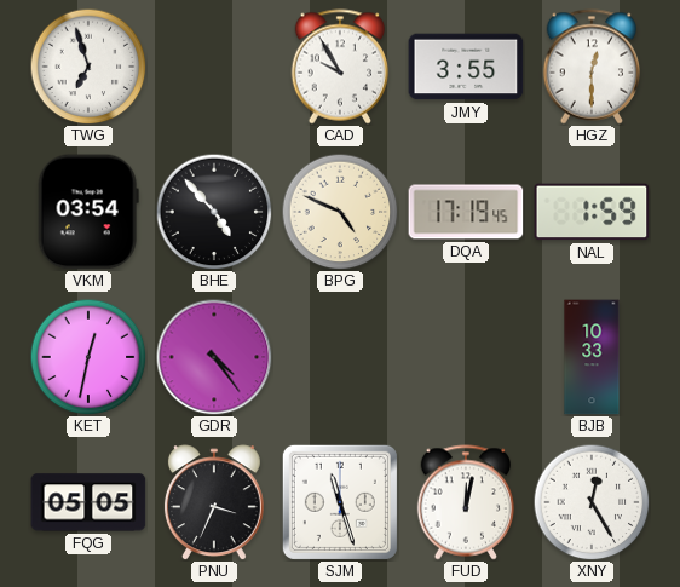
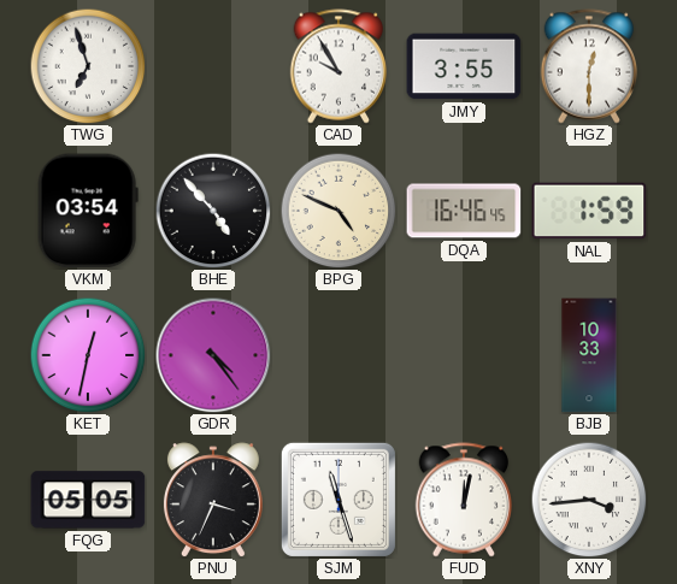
DQA: 17:19 -> 16:46 (464, 211)
XNY: 12:25 -> 3:44 (589, 500)
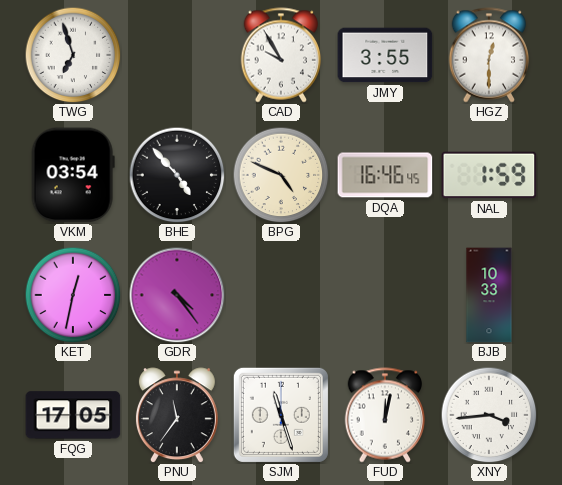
FQG: 05:05 -> 17:05 (73, 415)
PNU: 3:34 -> 11:36 (177, 415)
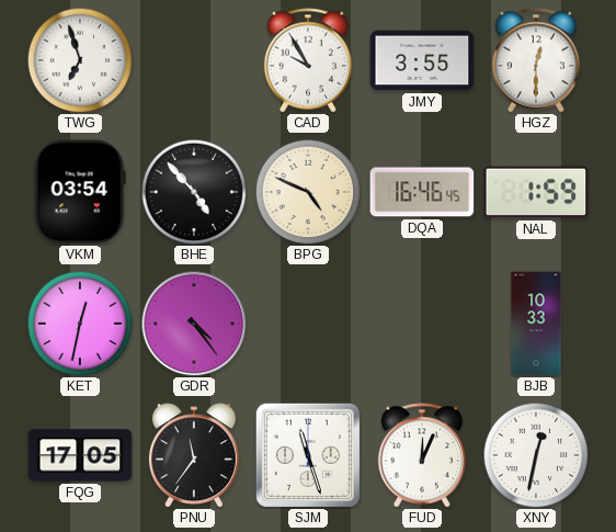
FUD: 12:02 -> 12:04 (422, 455)
XNY: 3:44 -> 12:32 (536, 455)
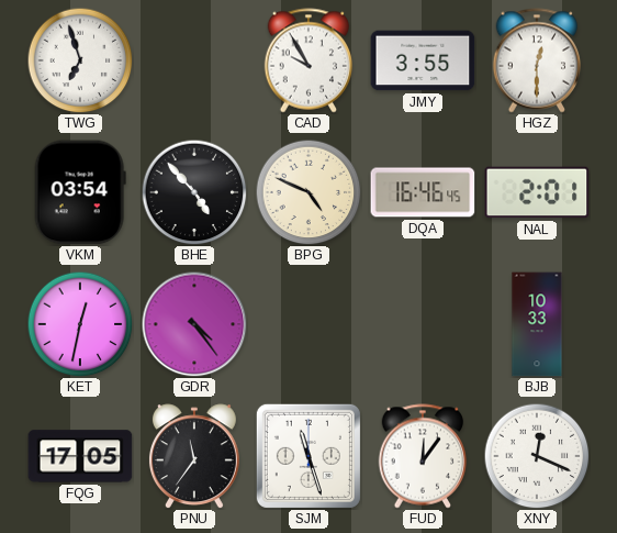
NAL: 1:59 -> 2:01 (537, 192)
FUD: 12:04 -> 12:06 (423, 456)
XNY: 12:32 -> 12:19 (537, 456)
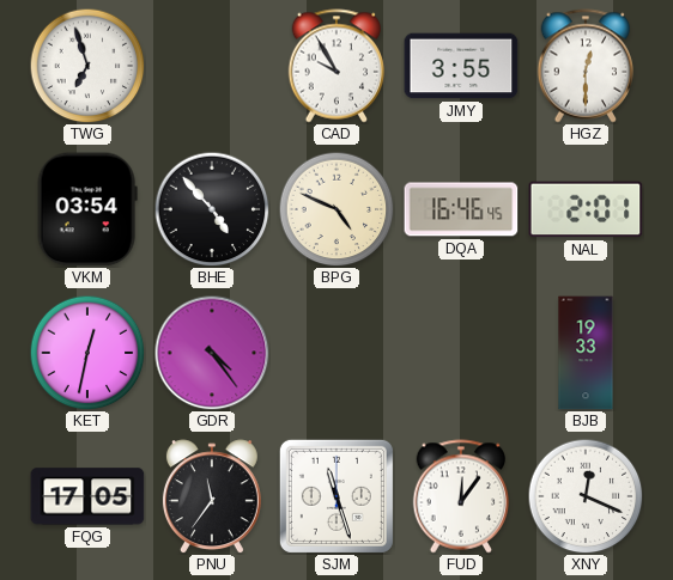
BJB: 10:33 -> 19:33 (586, 353)
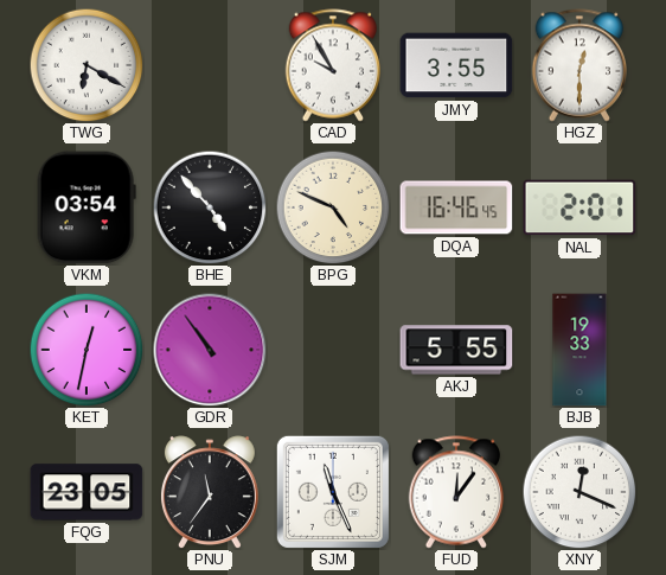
TWG: 6:57 -> 6:20 (87, 65)
GDR: 4:24 -> 10:54 (210, 350)
AKJ: none -> 5:55 (456, 350)
FQG: 17:05 -> 23:05 (87, 492)
SJM: 11:27 -> 11:26 (333, 492)
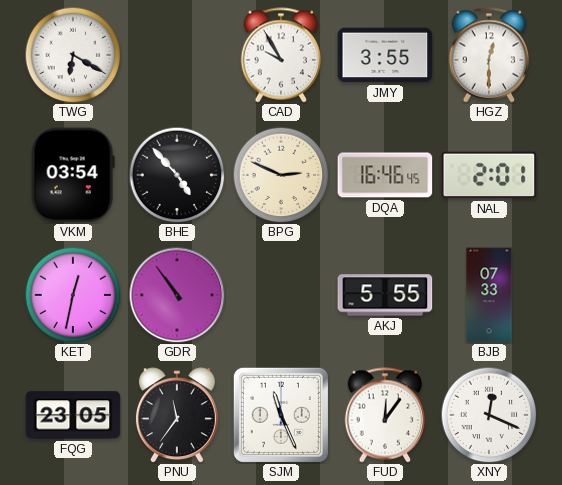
BPG: 4:49 -> 2:49 (281, 175)
BJB: 19:33 -> 07:33 (489, 295)
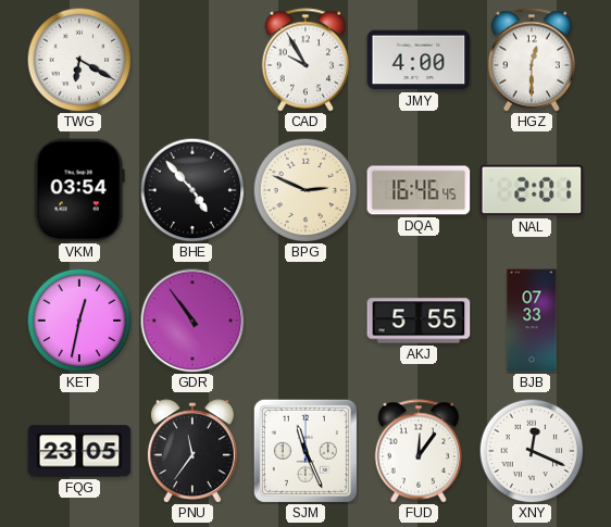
JMY: 3:55 -> 4:00 (419, 60)
